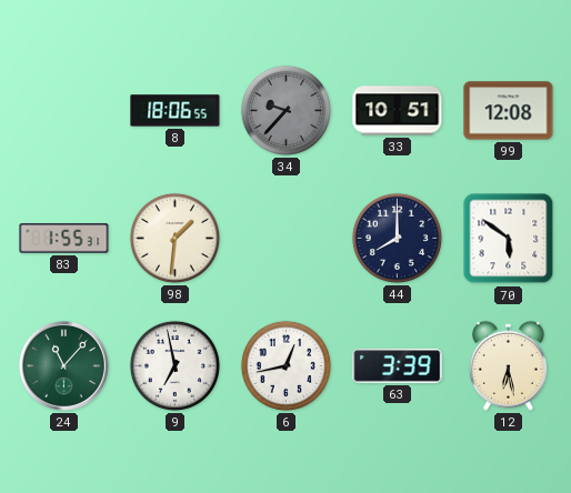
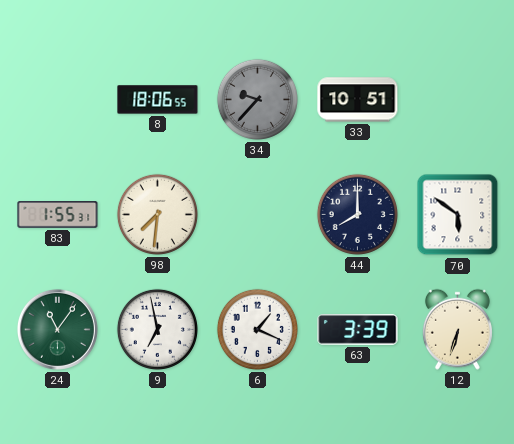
99: 12:08 -> none (509, 111)
98: 1:31 -> 7:31 (157, 214)
24: 11:07 -> 11:06 (57, 329)
6: 12:43 -> 1:19 (257, 329)
12: 6:28 -> 6:33 (457, 329)
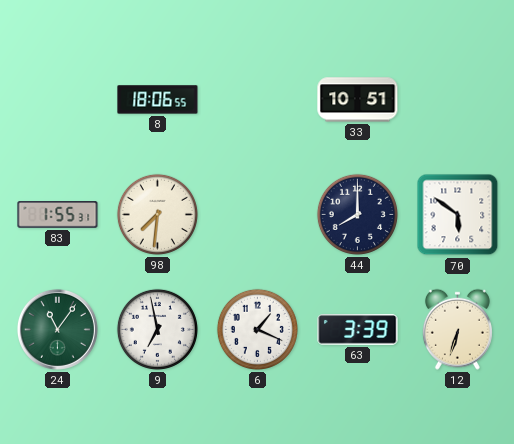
34: 9:37 -> none (257, 99)
